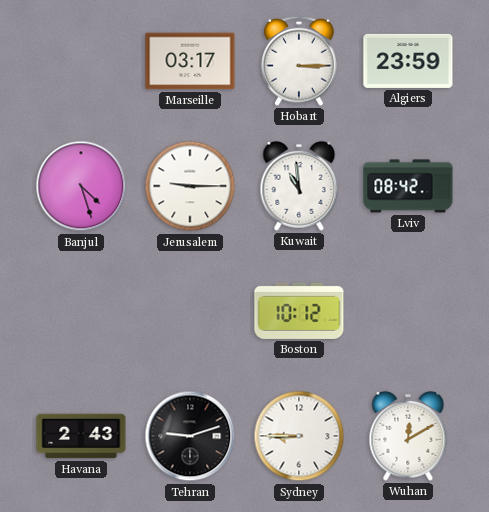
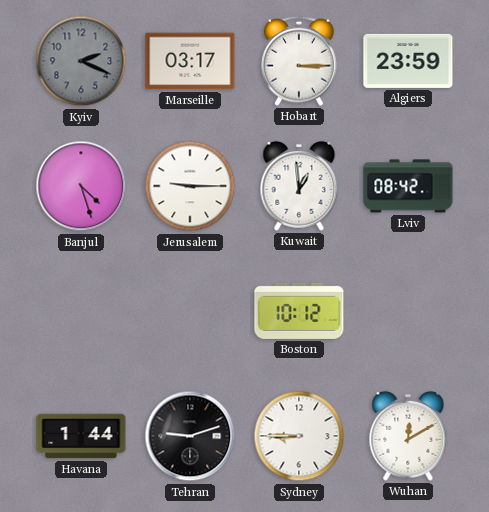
Kyiv: none -> 2:19 (81, 61)
Kuwait: 10:59 -> 12:59 (299, 186)
Havana: 2:43 -> 1:44 (81, 436)
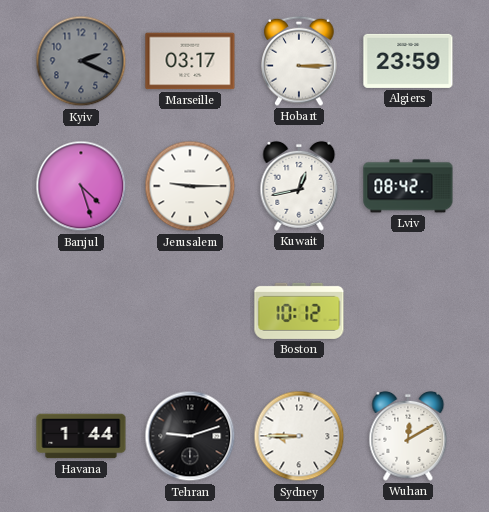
Kuwait: 12:59 -> 12:43 (299, 186)
